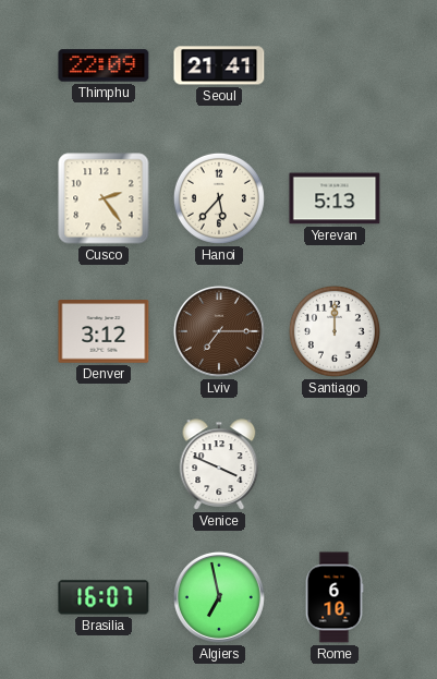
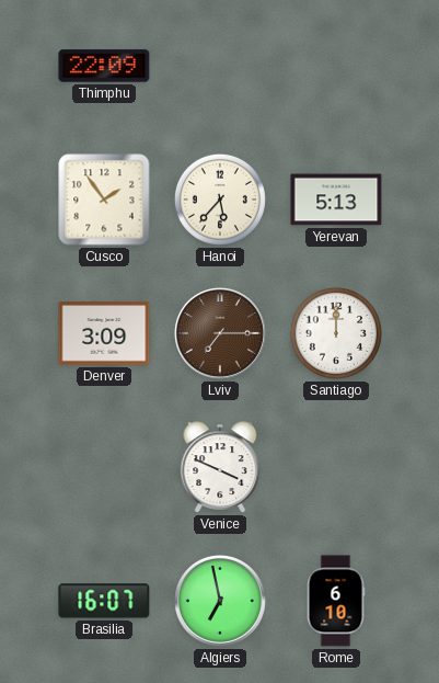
Seoul: 21:41 -> none (219, 65)
Cusco: 2:24 -> 1:54 (104, 200)
Denver: 3:12 -> 3:09 (104, 334)
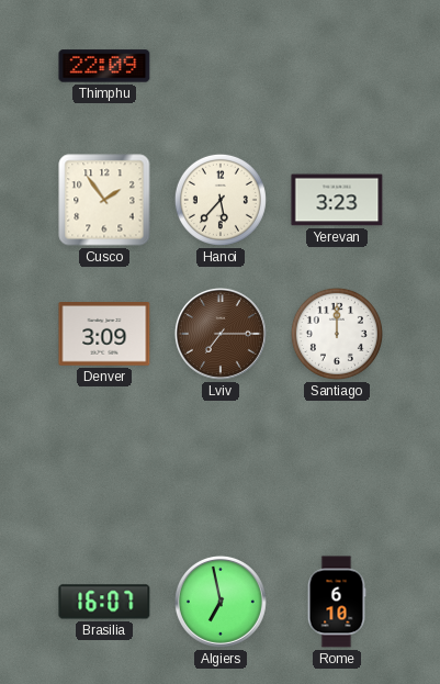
Yerevan: 5:13 -> 3:23 (337, 200)
Venice: 3:49 -> none (220, 467)
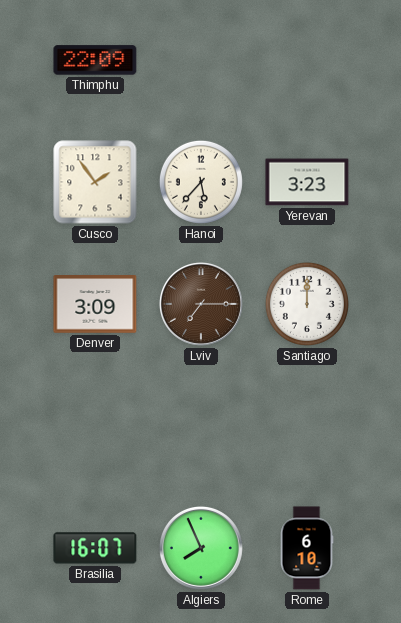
Algiers: 6:58 -> 7:56 (201, 548)
